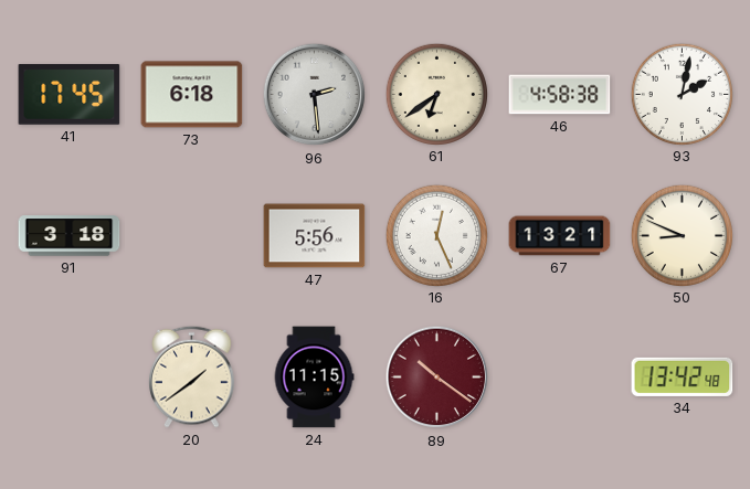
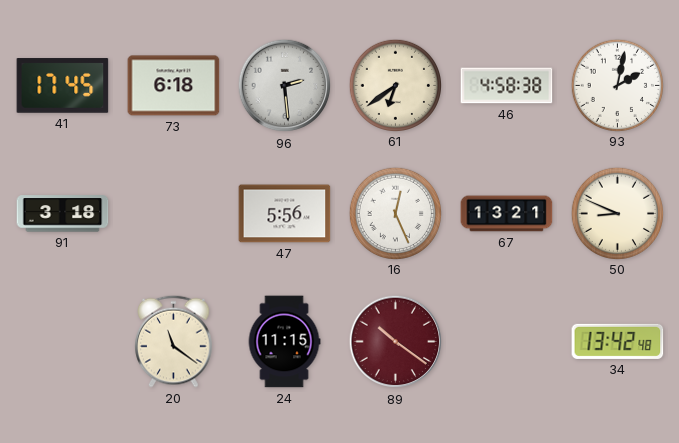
20: 1:39 -> 11:21 (174, 341)
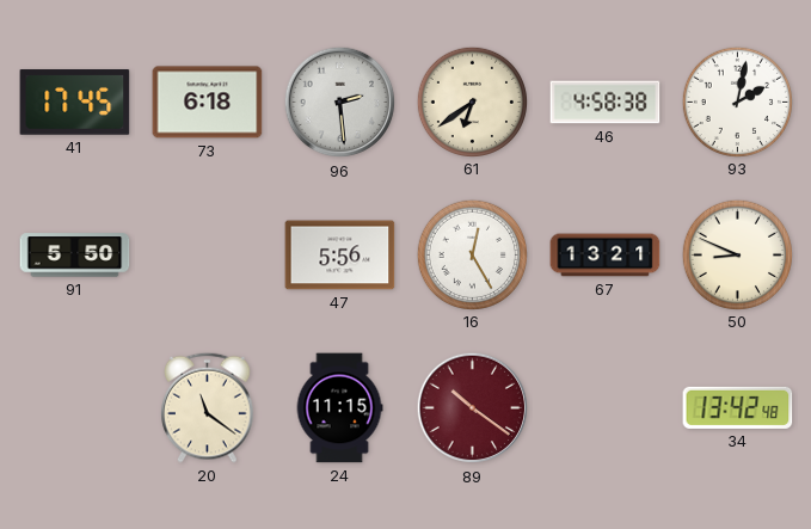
91: 3:18 -> 5:50 (75, 256)
16: 12:26 -> 12:25 (472, 254)
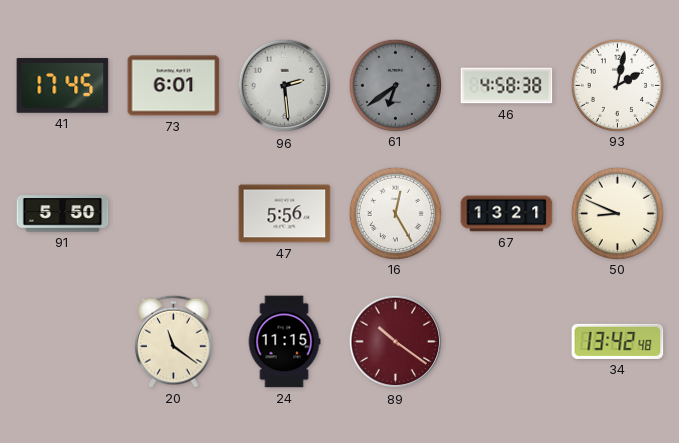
73: 6:18 -> 6:01 (174, 86)
61 dial: cream -> grey (395, 85)
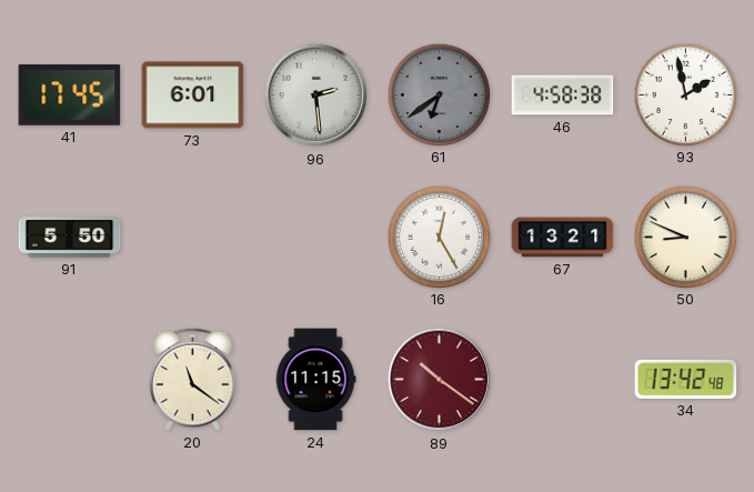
93: 2:02 -> 1:58 (685, 94)
47: 5:56 -> none (285, 214)
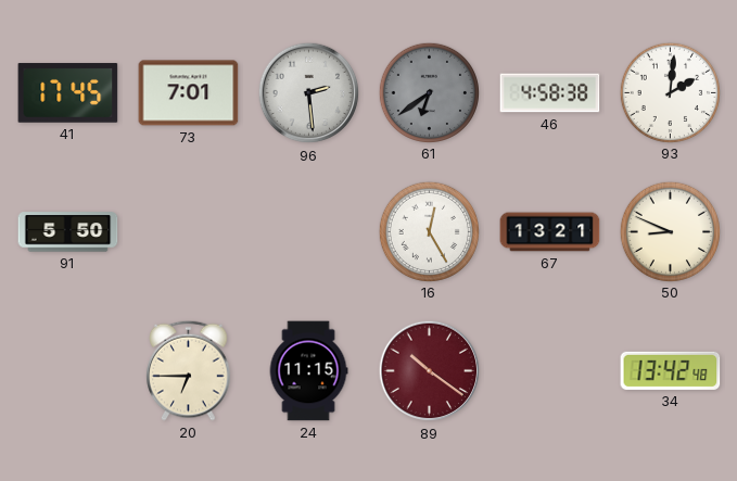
73: 6:01 -> 7:01 (189, 93)
93: 1:58 -> 2:01 (670, 92)
20: 11:21 -> 6:45 (189, 370)
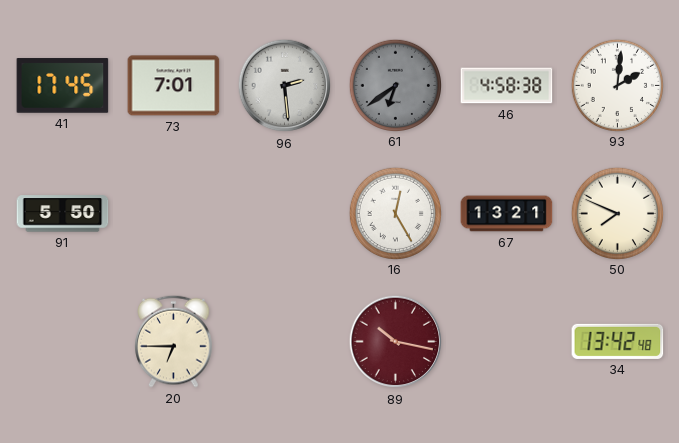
50: 8:49 -> 7:49 (617, 213)
24: 11:15 -> none (308, 371)
89: 10:21 -> 10:17 (396, 342)
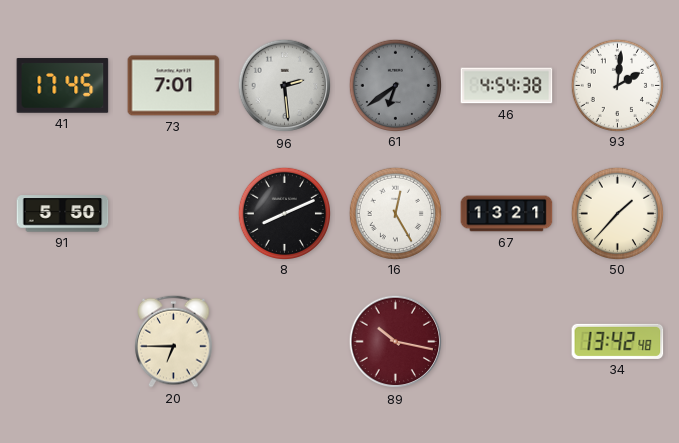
46: 4:58 -> 4:54 (507, 86)
8: none -> 8:11 (284, 213)
50: 7:49 -> 1:37 (617, 213)
